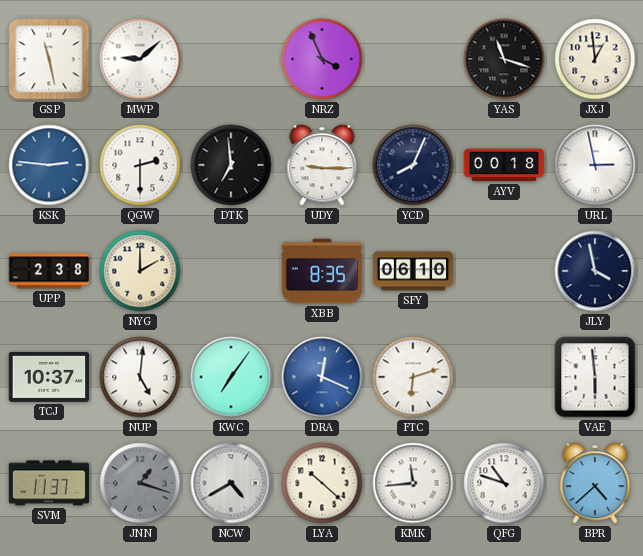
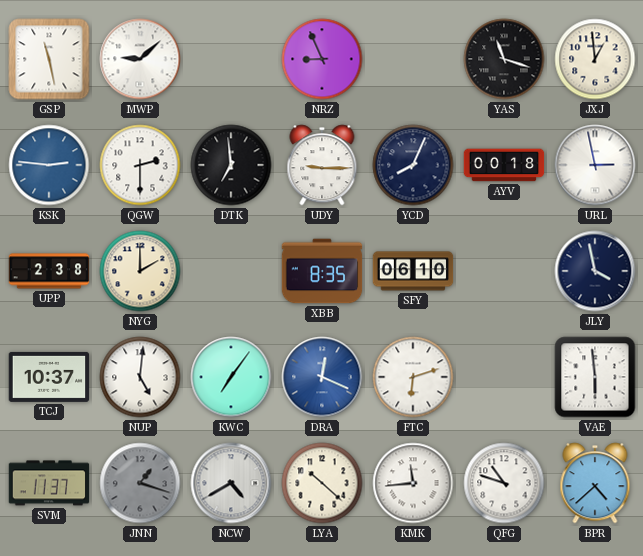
NRZ: 3:56 -> 8:56 (322, 59)
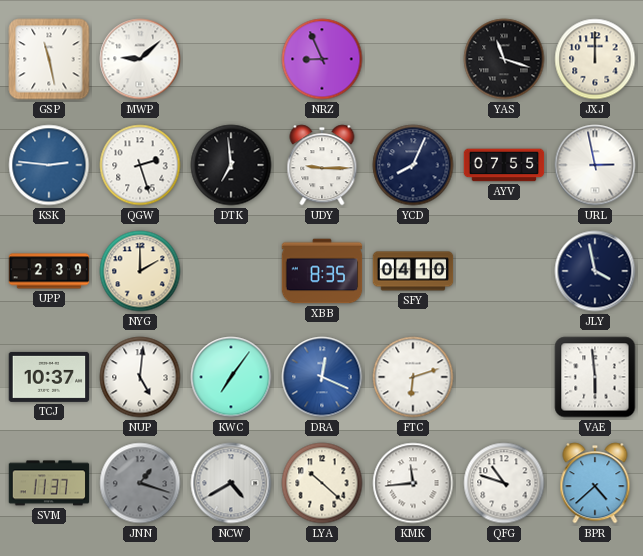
JXJ: 12:59 -> 12:00 (595, 59)
QGW: 2:30 -> 2:27 (140, 165)
AYV: 00:18 -> 07:55 (504, 165)
UPP: 2:38 -> 2:39 (49, 271)
SFY: 06:10 -> 04:10 (413, 271)
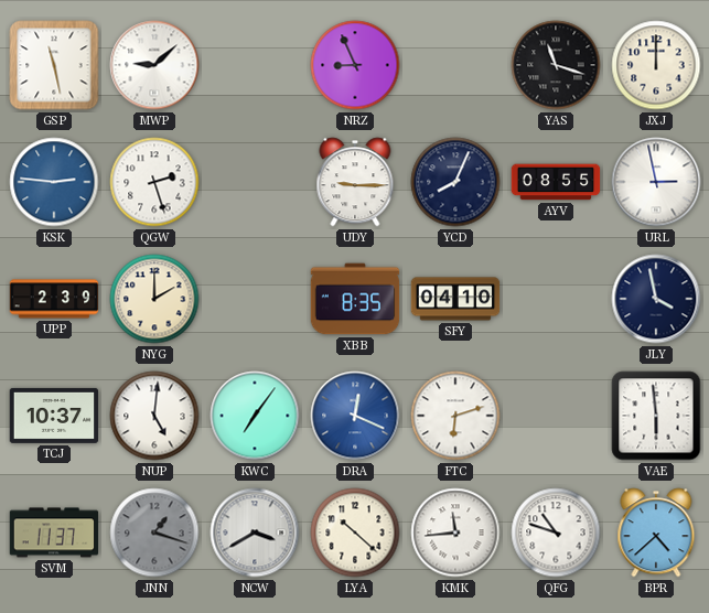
DTK: 6:59 -> none (231, 165)
AYV: 07:55 -> 08:55 (556, 182)
NCW: 4:40 -> 3:40 (255, 533)
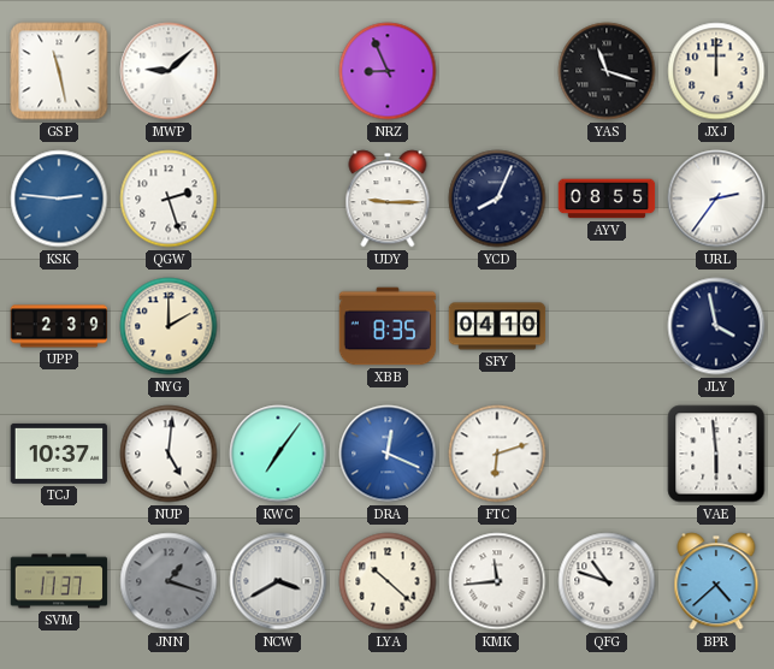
URL: 2:58 -> 2:36 (716, 199)
